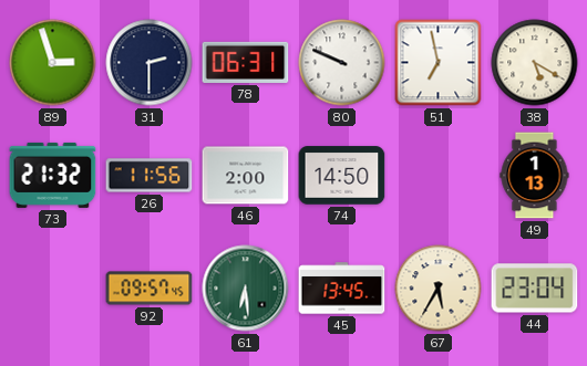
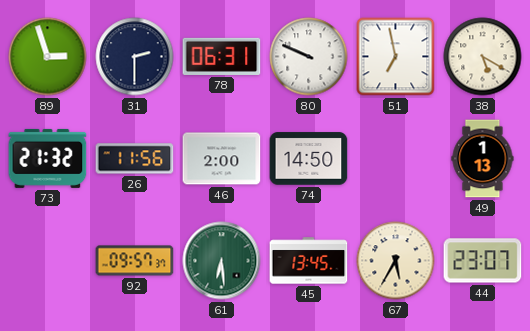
92: 09:57:45 -> 09:57:37 (135, 261)
44: 23:04 -> 23:07 (483, 261)
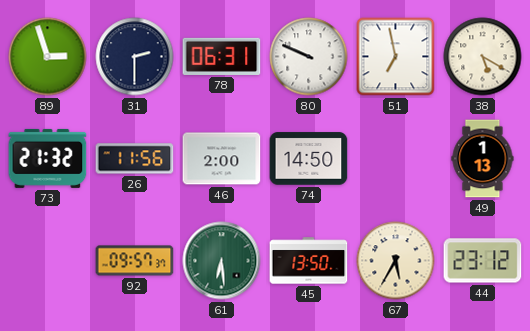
45: 13:45 -> 13:50 (309, 261)
44: 23:07 -> 23:12 (483, 261)
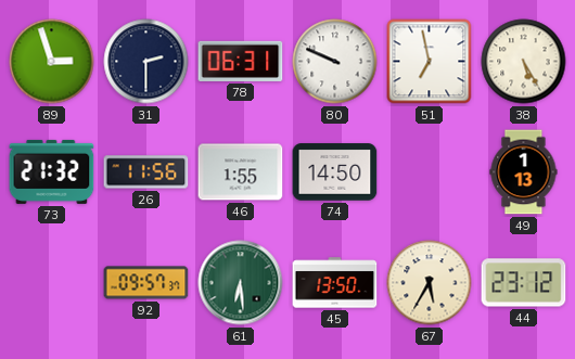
38: 5:20 -> 5:25 (524, 62)
46: 2:00 -> 1:55 (241, 172)
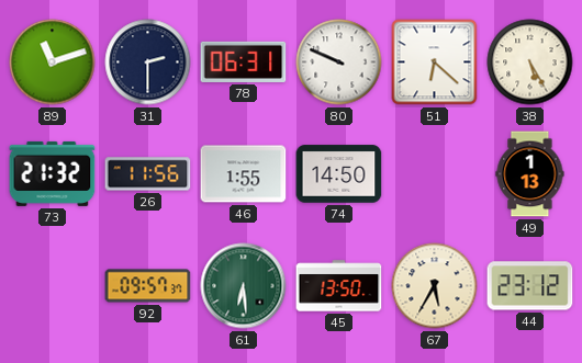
89: 2:57 -> 11:12 (53, 63)
51: 6:58 -> 6:22 (435, 63)
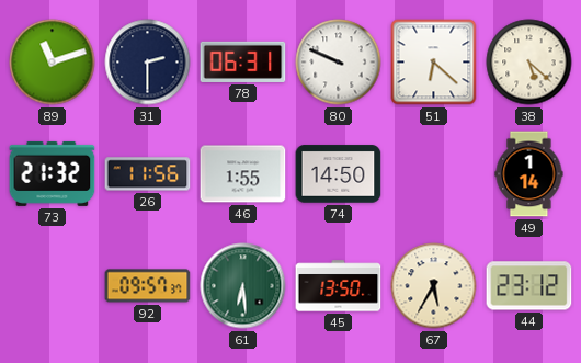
38: 5:25 -> 5:22 (529, 63)
49: 1:13 -> 1:14 (529, 174)
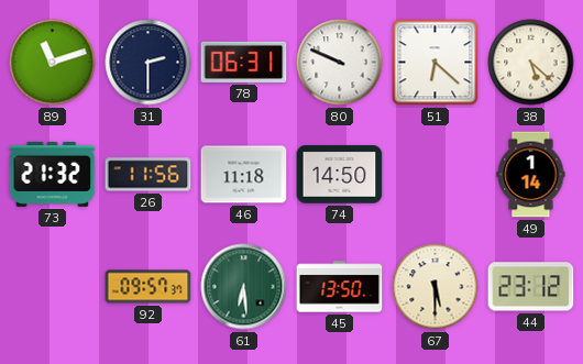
46: 1:55 -> 11:18 (244, 175)
67: 5:35 -> 5:30 (436, 287)
